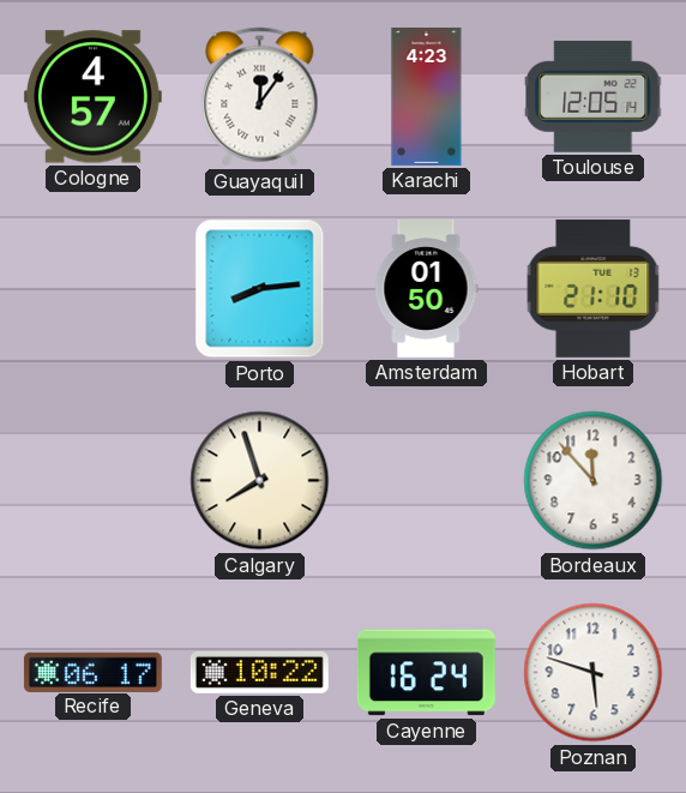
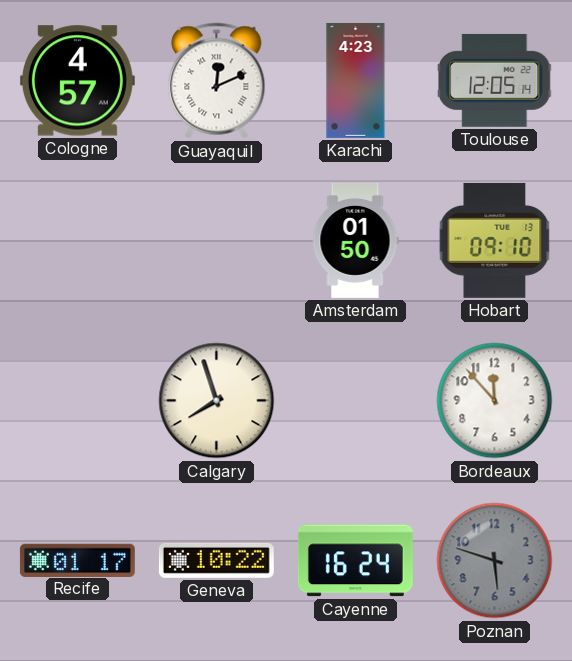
Guayaquil: 12:06 -> 12:11 (217, 81)
Porto: 8:14 -> none (260, 289)
Hobart: 21:10 -> 09:10 (495, 240)
Recife: 06:17 -> 01:17 (77, 560)
Poznan dial: white -> grey (495, 561)
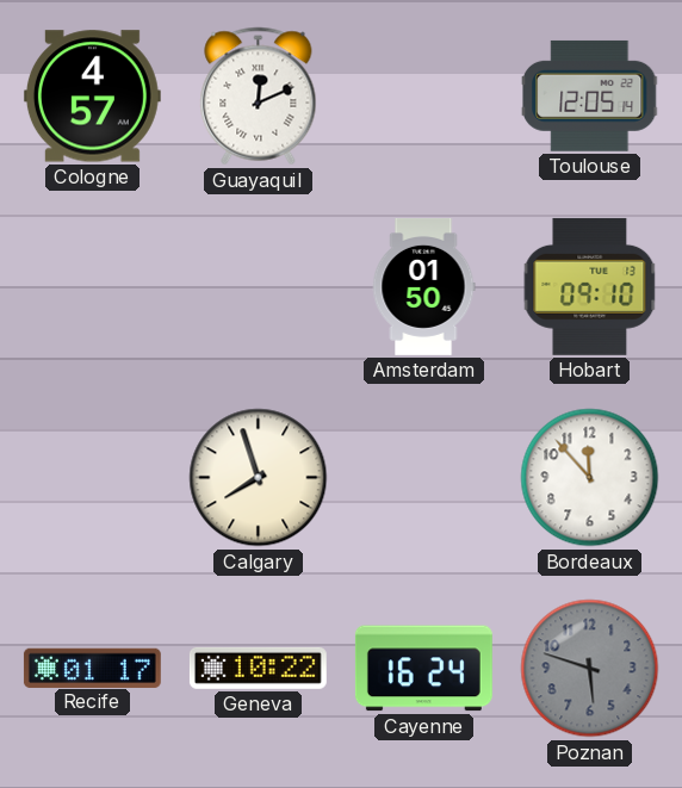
Karachi: 4:23 -> none (356, 80)
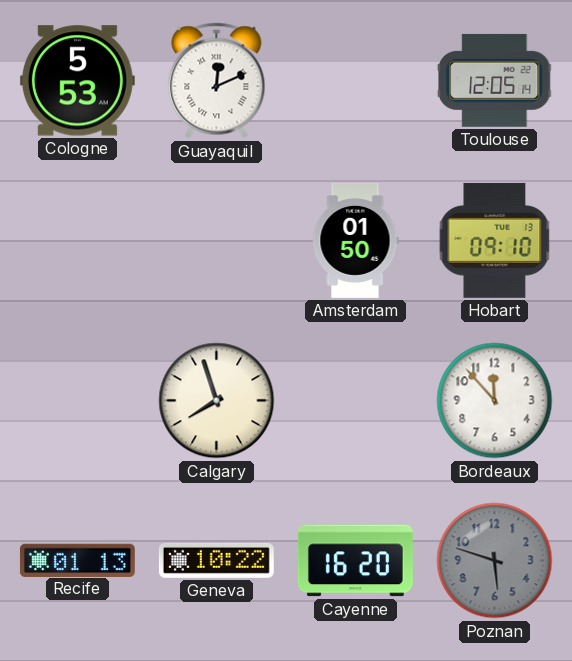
Cologne: 4:57 -> 5:53 (77, 81)
Recife: 01:17 -> 01:13 (77, 560)
Cayenne: 16:24 -> 16:20 (355, 561)
